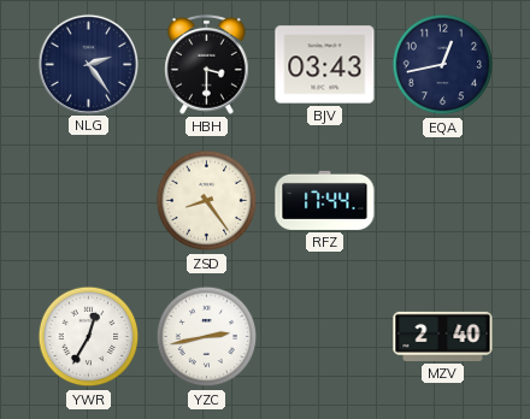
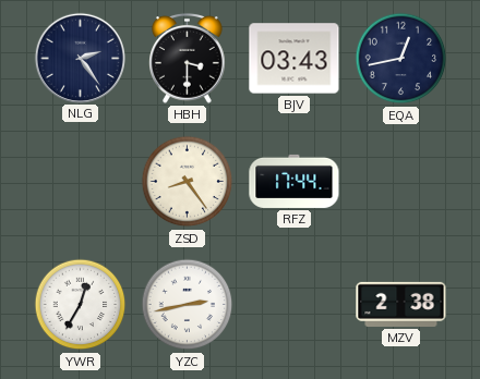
MZV: 2:40 -> 2:38 (401, 304)
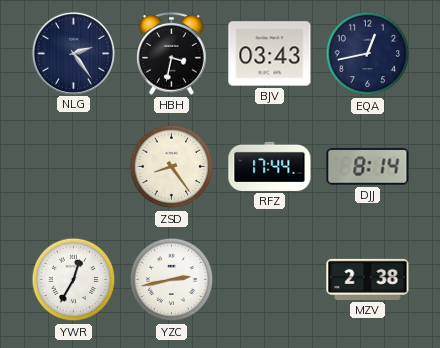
HBH: 3:30 -> 3:32 (172, 53)
DJJ: none -> 8:14 (368, 166)
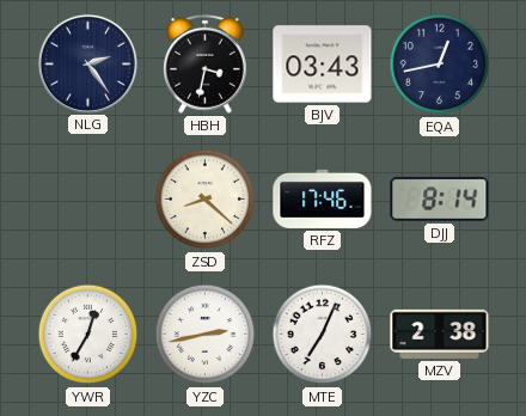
ZSD: 8:24 -> 8:22 (206, 200)
RFZ: 17:44 -> 17:46 (323, 198)
MTE: none -> 7:04 (323, 335)
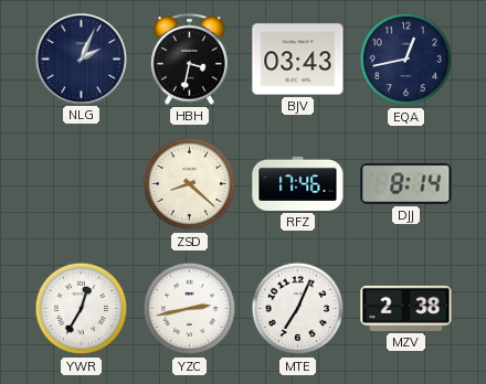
NLG: 2:24 -> 2:04 (81, 58)
